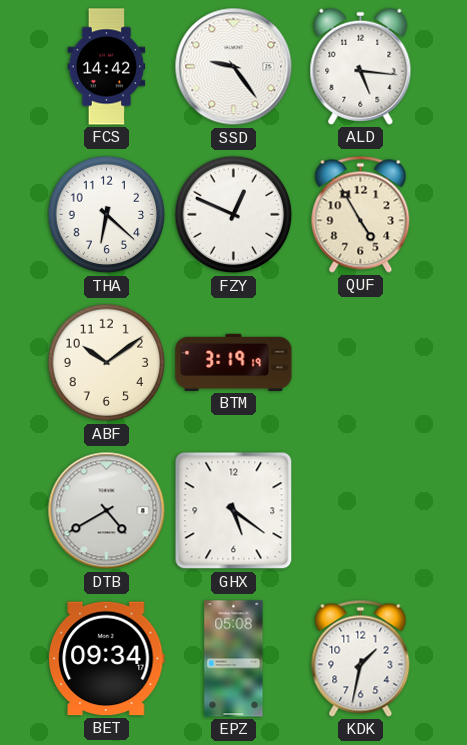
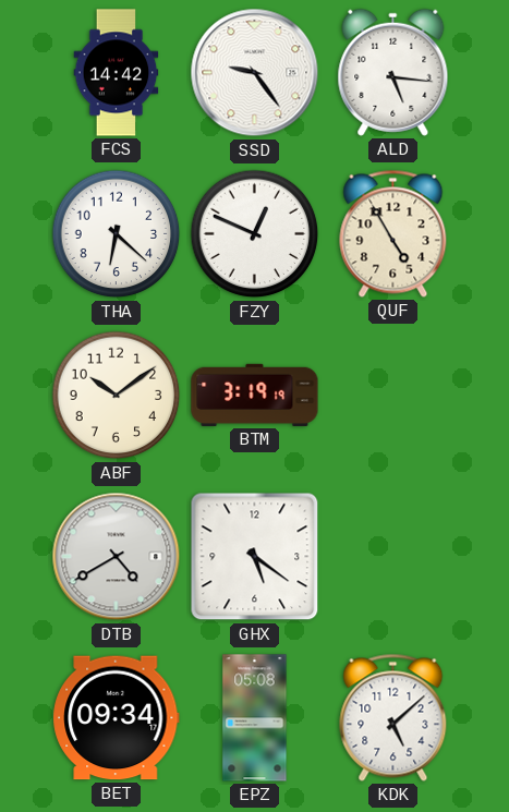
KDK: 1:32 -> 5:08 (393, 717)
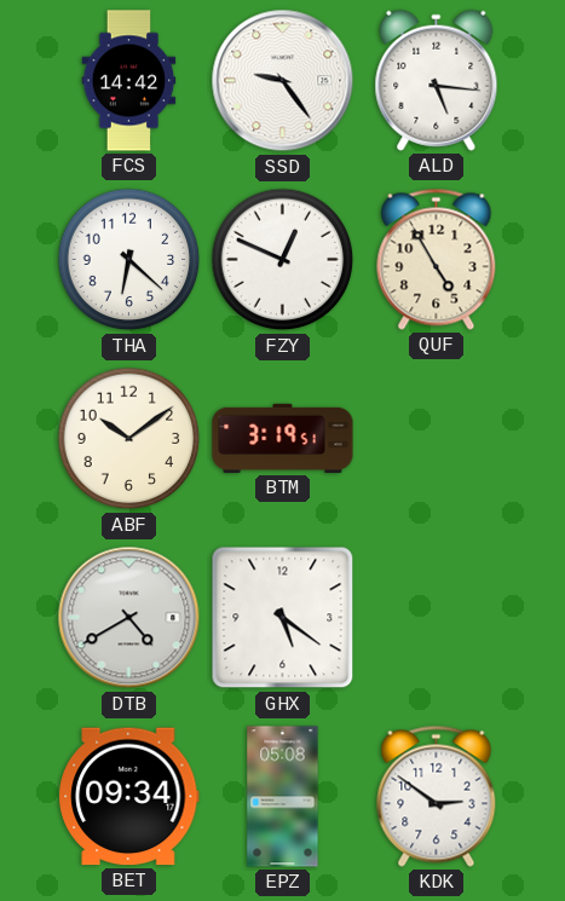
BTM: 3:19:19 -> 3:19:51 (283, 438)
KDK: 5:08 -> 2:51 (437, 796)
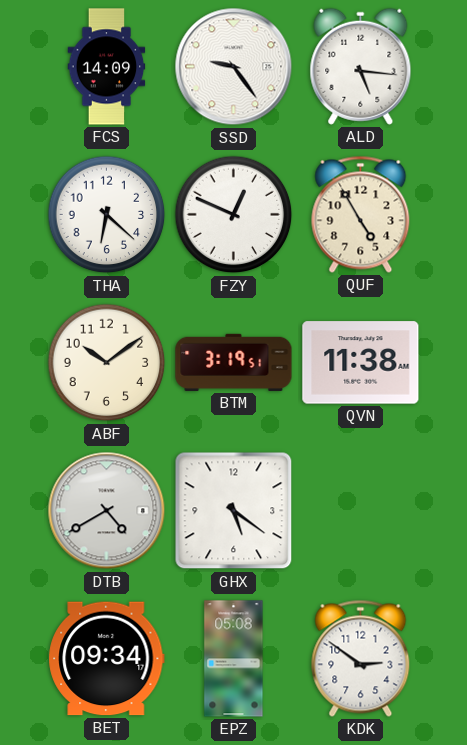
FCS: 14:42 -> 14:09 (107, 67)
QVN: none -> 11:38 (361, 363)
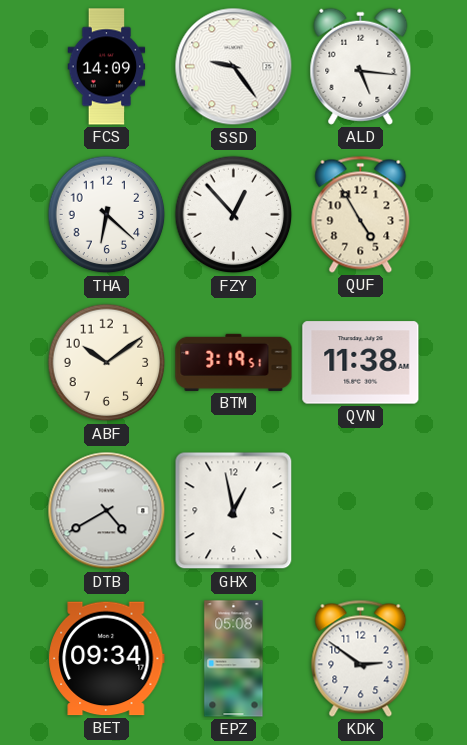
FZY: 12:49 -> 12:53 (234, 215)
GHX: 5:21 -> 12:58 (234, 511)
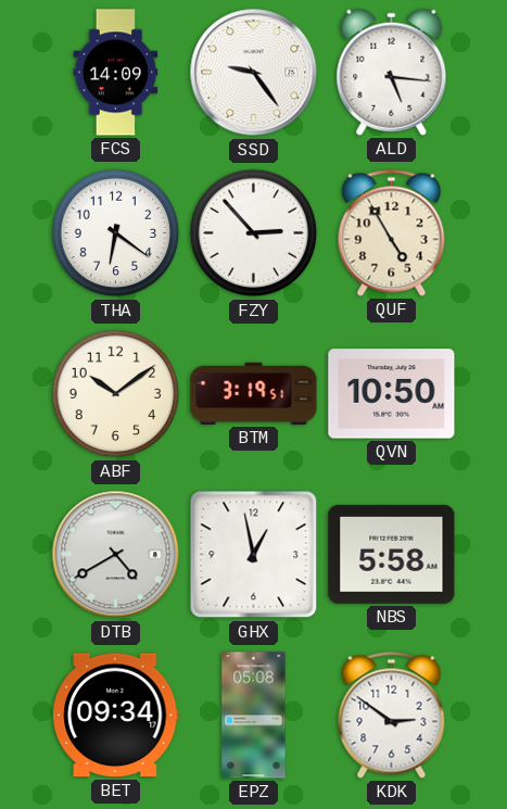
THA: 6:22 -> 6:21 (116, 233)
FZY: 12:53 -> 2:53 (254, 233)
QVN: 11:38 -> 10:50 (392, 394)
NBS: none -> 5:58 (392, 554)
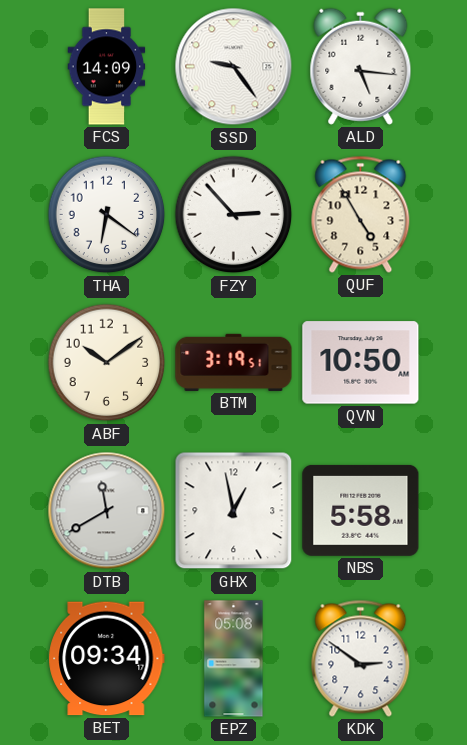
DTB: 4:40 -> 11:40 (107, 511)
